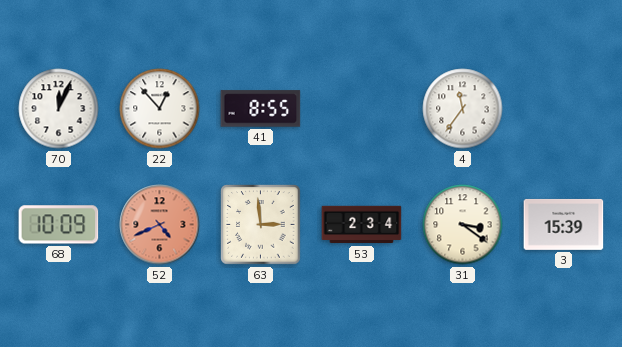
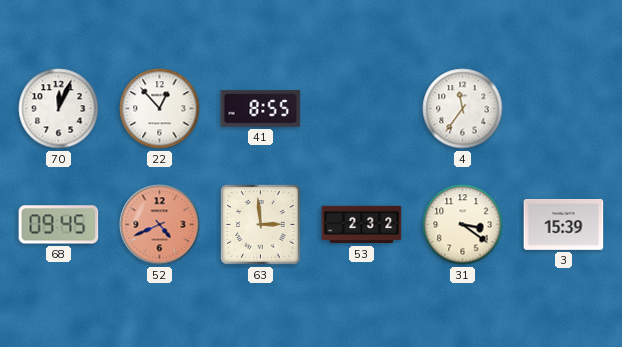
68: 10:09 -> 09:45 (59, 225)
53: 2:34 -> 2:32 (362, 225)
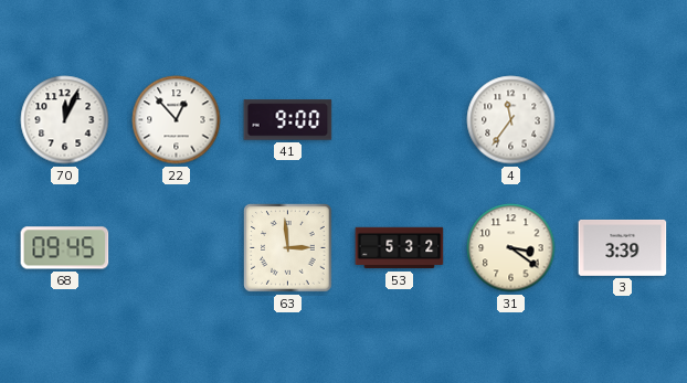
41: 8:55 -> 9:00 (288, 120)
52: 4:41 -> none (160, 225)
53: 2:32 -> 5:32 (400, 248)
3: 15:39 -> 3:39 (623, 248)
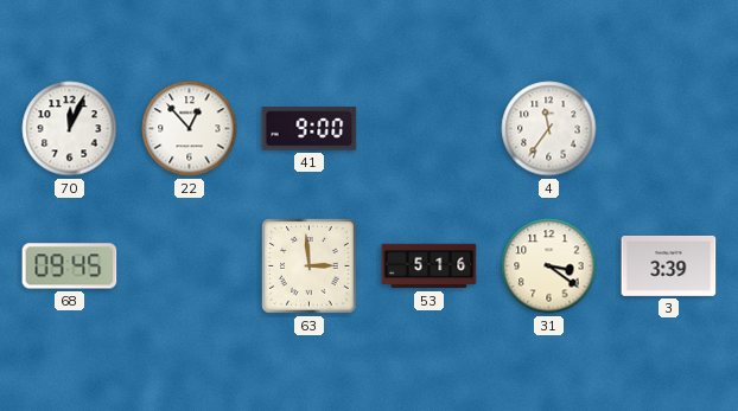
53: 5:32 -> 5:16 (430, 266)
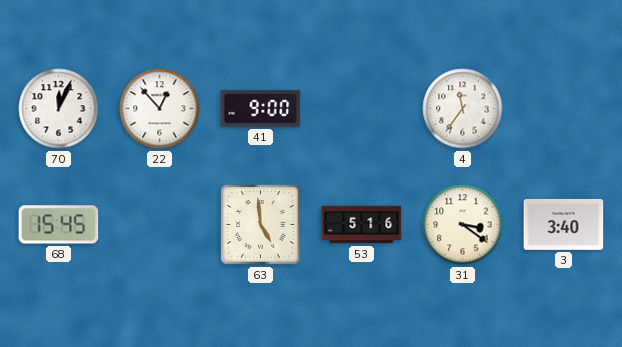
68: 09:45 -> 15:45 (59, 225)
63: 2:59 -> 4:59 (261, 225)
3: 3:39 -> 3:40 (564, 225)
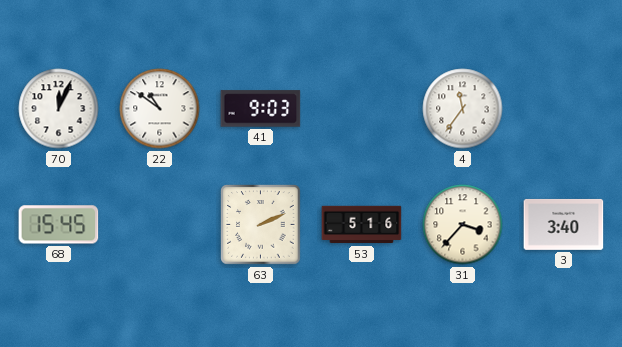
22: 12:53 -> 10:51 (160, 109)
41: 9:00 -> 9:03 (261, 109)
63: 4:59 -> 2:11 (261, 225)
31: 3:21 -> 3:37 (463, 225)
